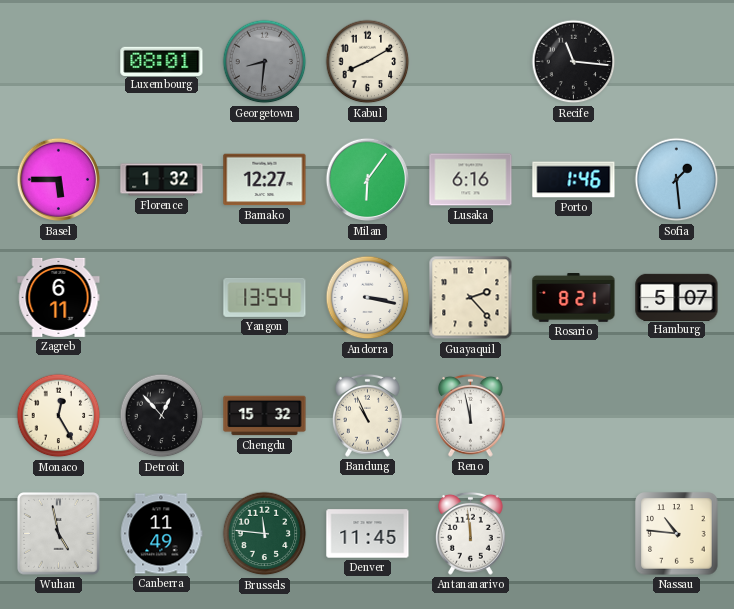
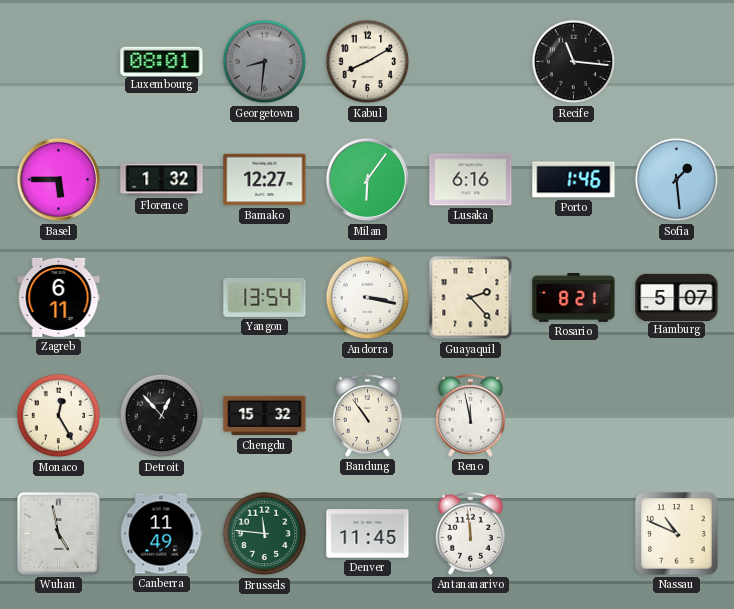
Bandung: 10:56 -> 10:54 (367, 415)
Nassau: 10:46 -> 10:49 (677, 534)
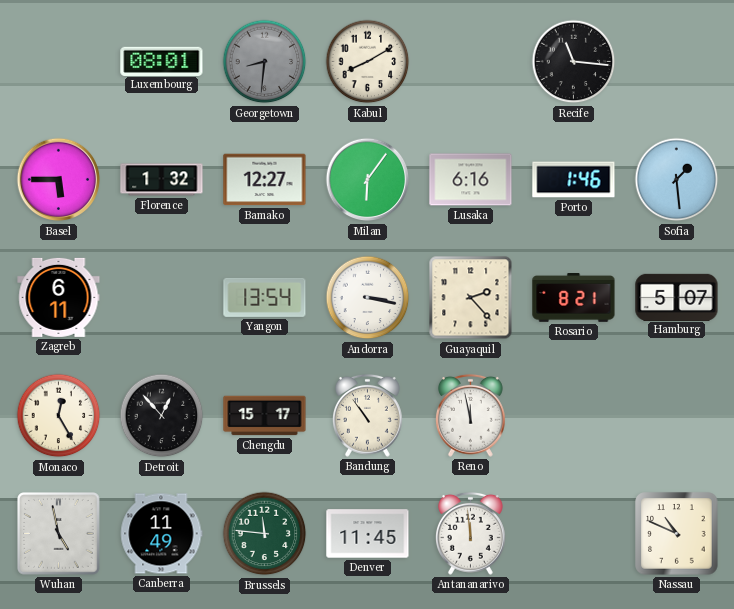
Chengdu: 15:32 -> 15:17 (265, 416)
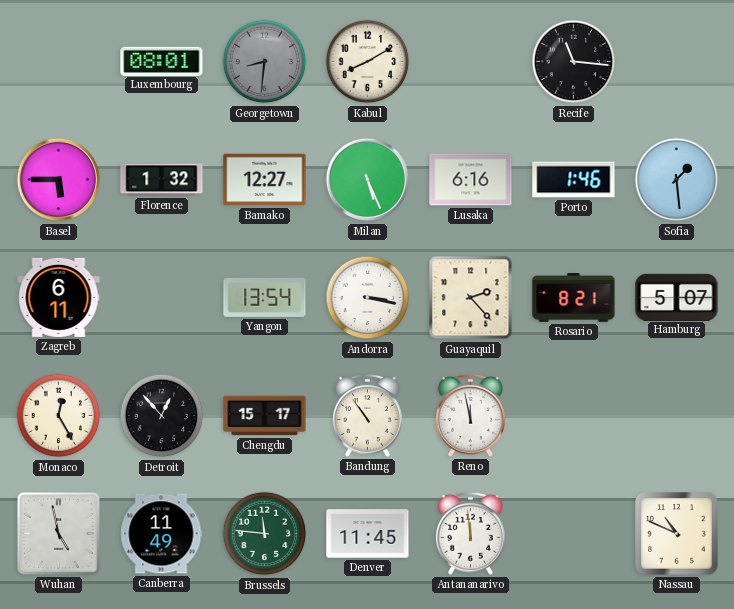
Milan: 6:06 -> 5:26 (368, 180)
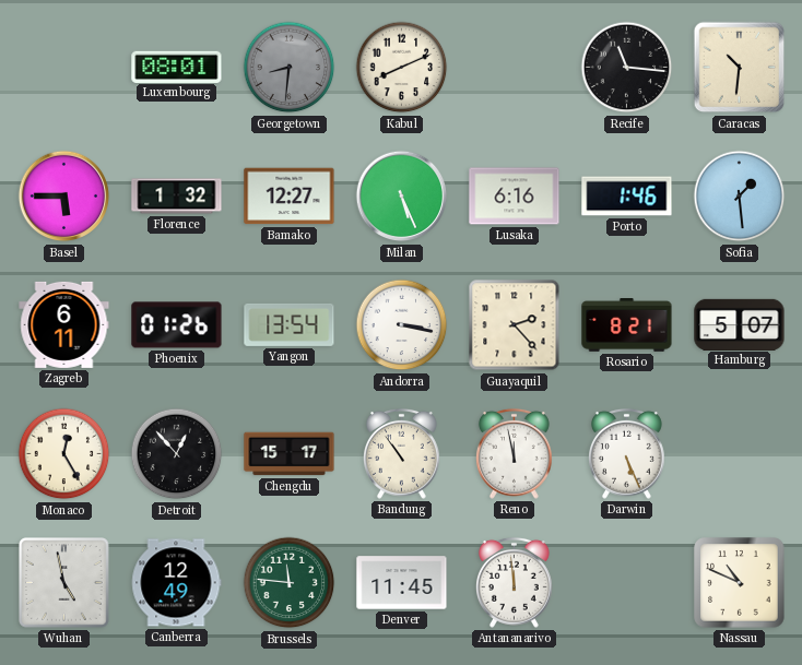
Kabul: 8:10 -> 8:11 (402, 68)
Caracas: none -> 10:31 (740, 68)
Phoenix: none -> 01:26 (177, 325)
Darwin: none -> 5:26 (626, 453)
Canberra: 11:49 -> 12:49 (177, 583)
